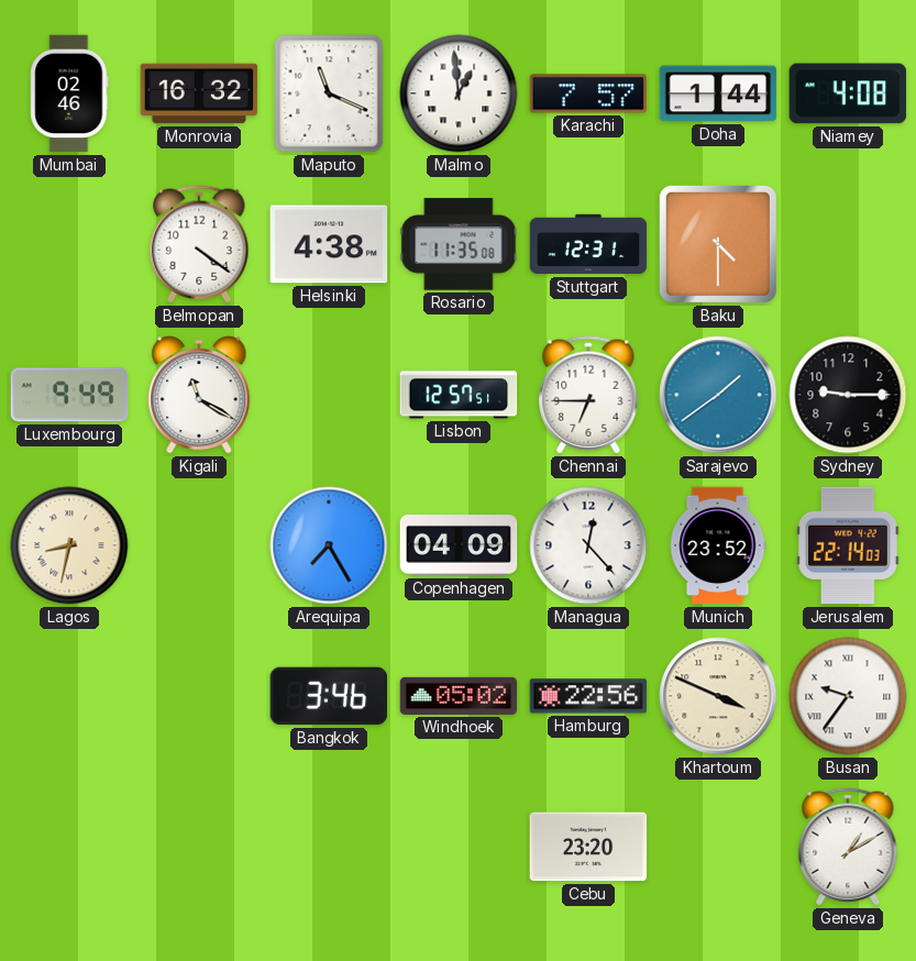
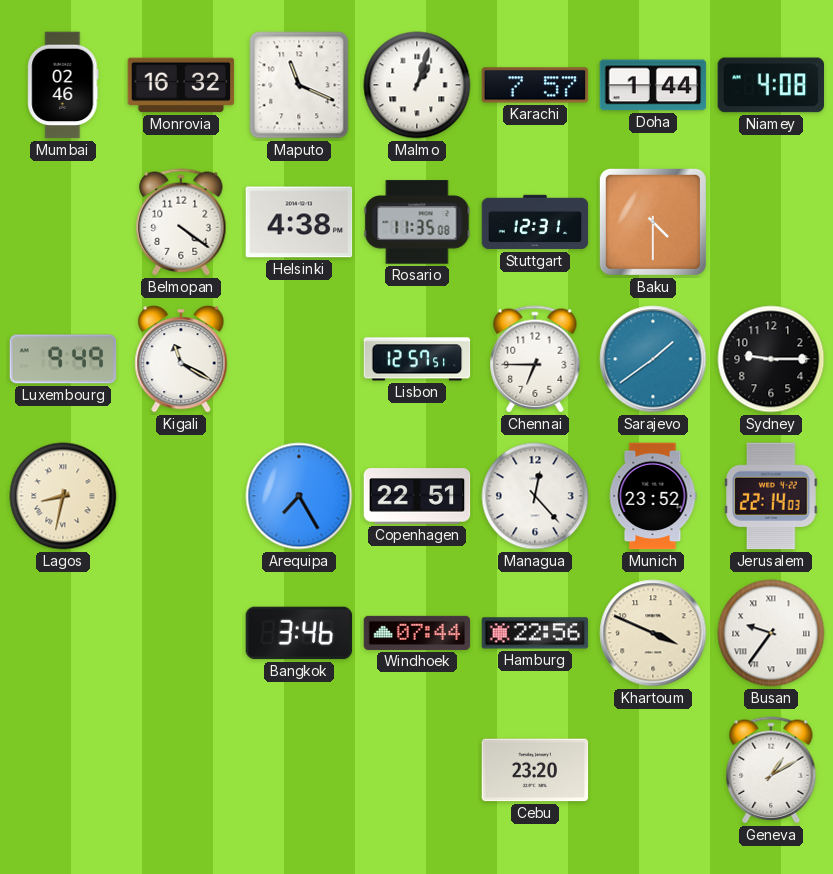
Malmo: 12:59 -> 1:03 (417, 85)
Copenhagen: 04:09 -> 22:51 (417, 496)
Windhoek: 05:02 -> 07:44 (417, 633)
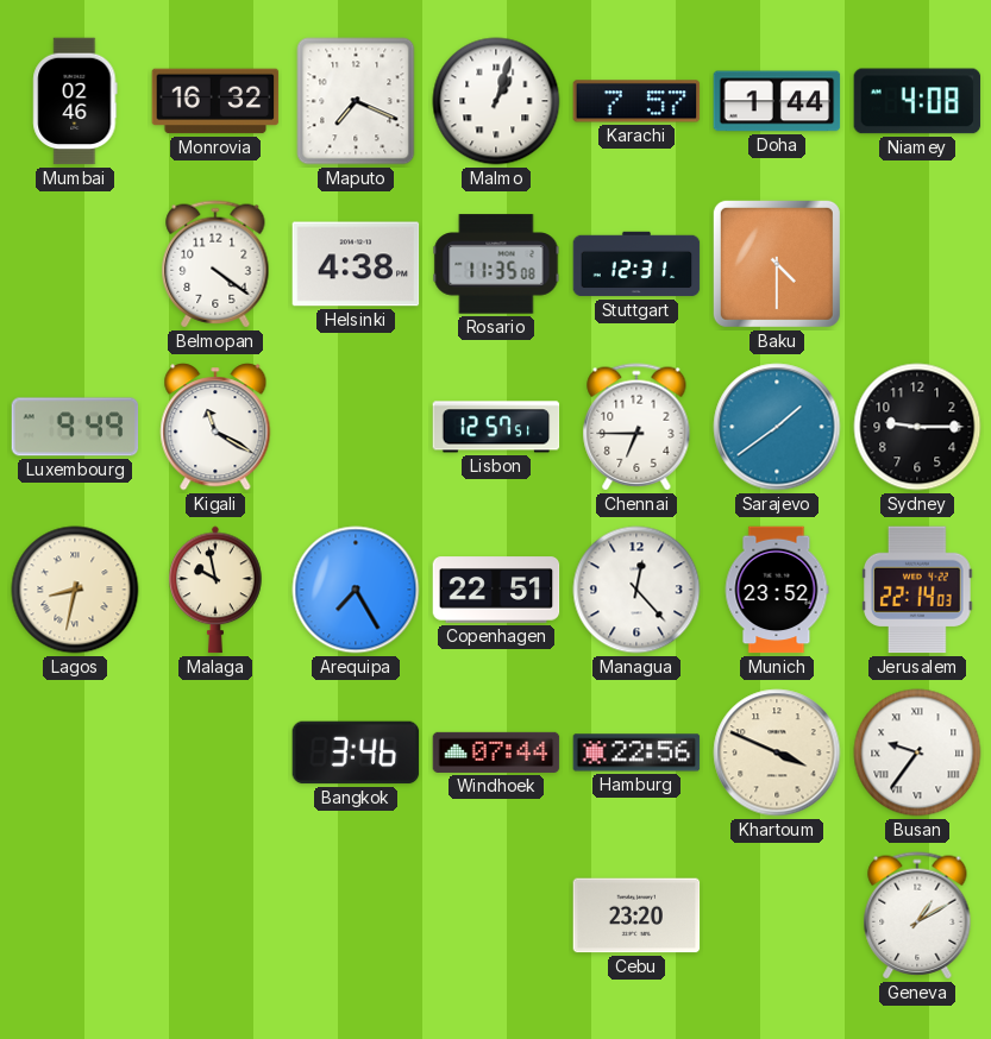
Maputo: 11:19 -> 7:19 (356, 101)
Malaga: none -> 9:58 (215, 590)
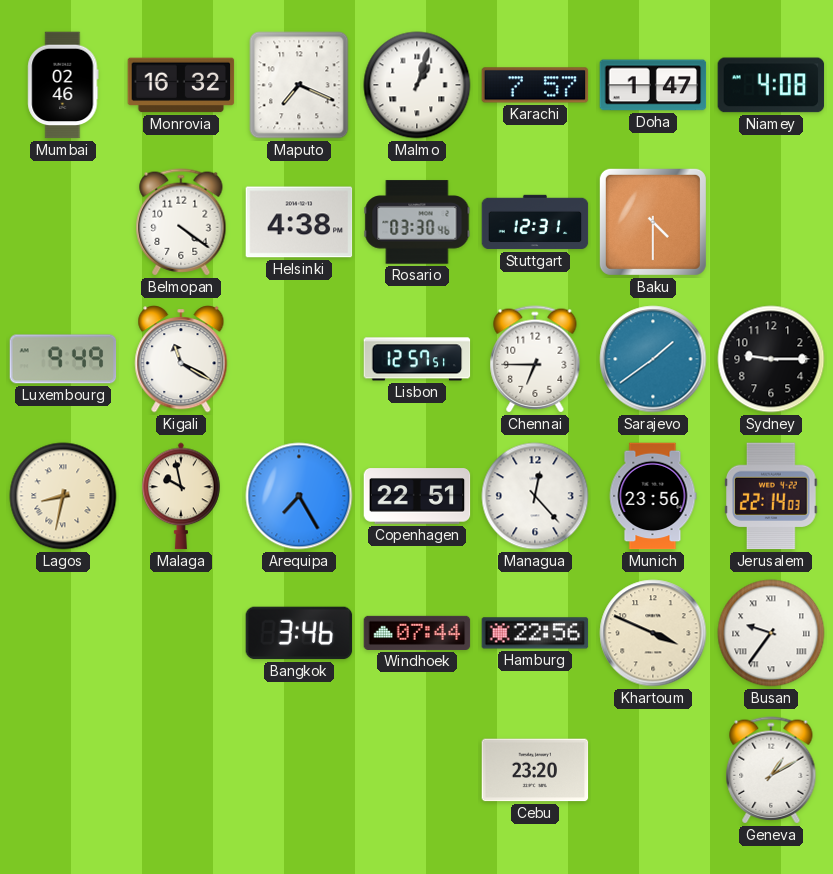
Doha: 1:44 -> 1:47 (653, 85)
Rosario: 11:35 -> 03:30 (417, 222)
Munich: 23:52 -> 23:56 (653, 496)
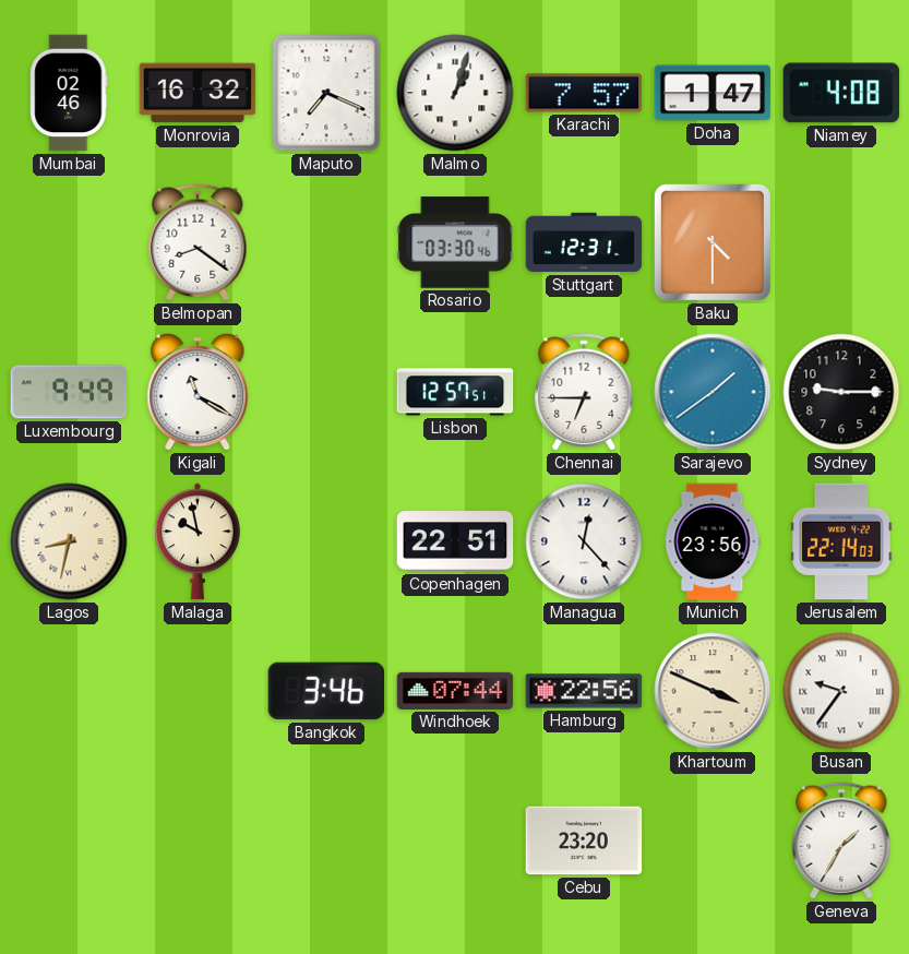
Belmopan: 4:21 -> 8:21 (198, 242)
Helsinki: 4:38 -> none (299, 222)
Arequipa: 7:25 -> none (299, 496)
Geneva: 1:10 -> 1:35 (841, 840)
